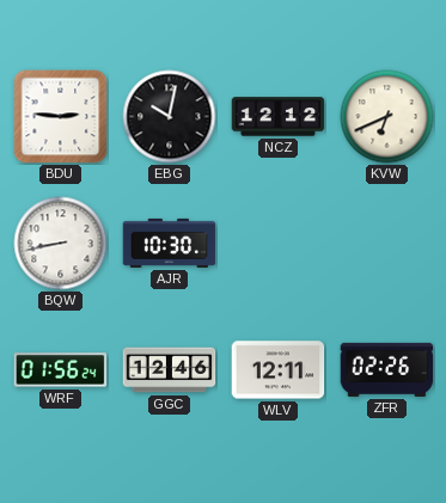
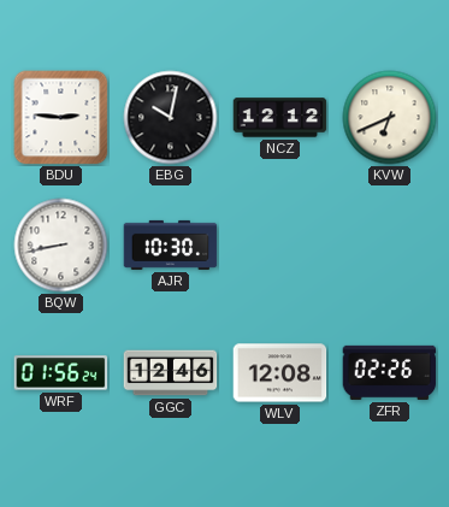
WLV: 12:11 -> 12:08 (280, 373)
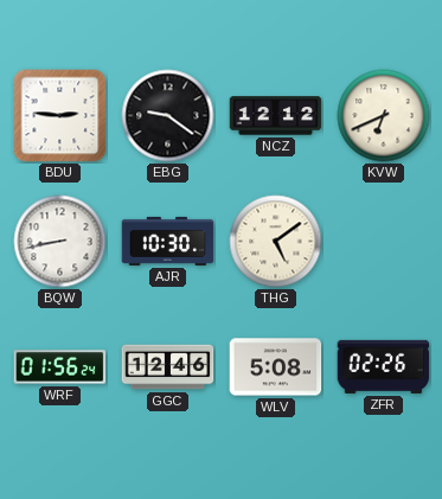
EBG: 10:02 -> 9:21 (168, 116)
THG: none -> 5:09 (276, 242)
WLV: 12:08 -> 5:08 (276, 367)
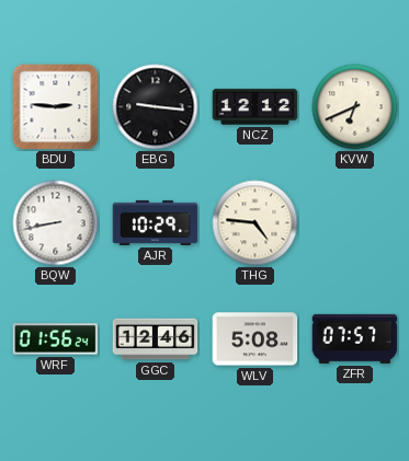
EBG: 9:21 -> 9:16 (156, 107)
AJR: 10:30 -> 10:29 (156, 222)
THG: 5:09 -> 4:46 (255, 223)
ZFR: 02:26 -> 07:57 (355, 338)
